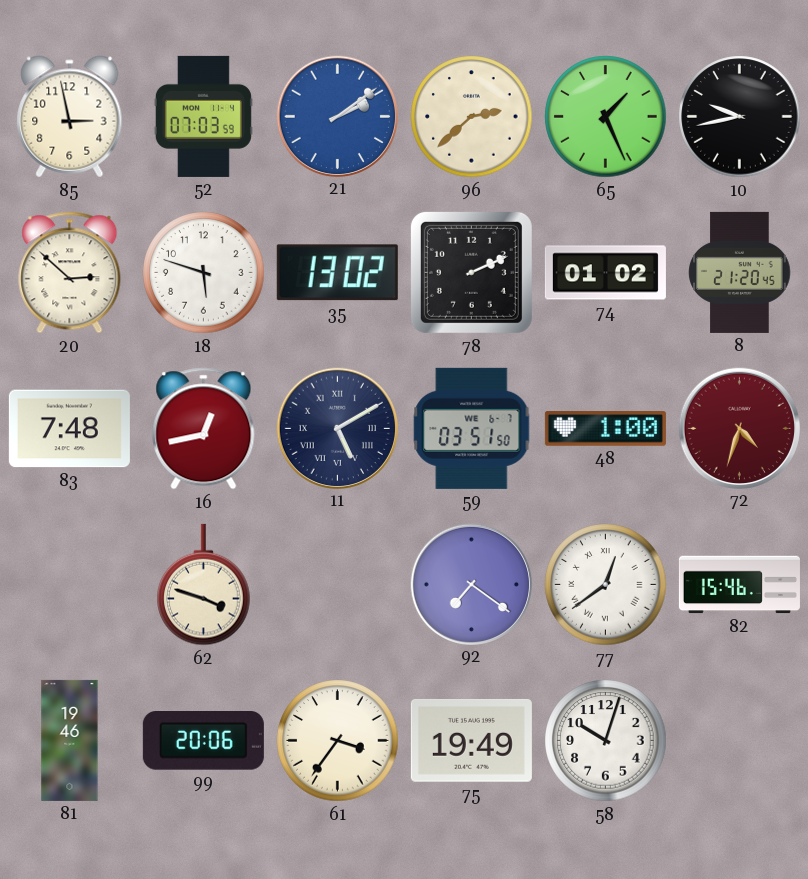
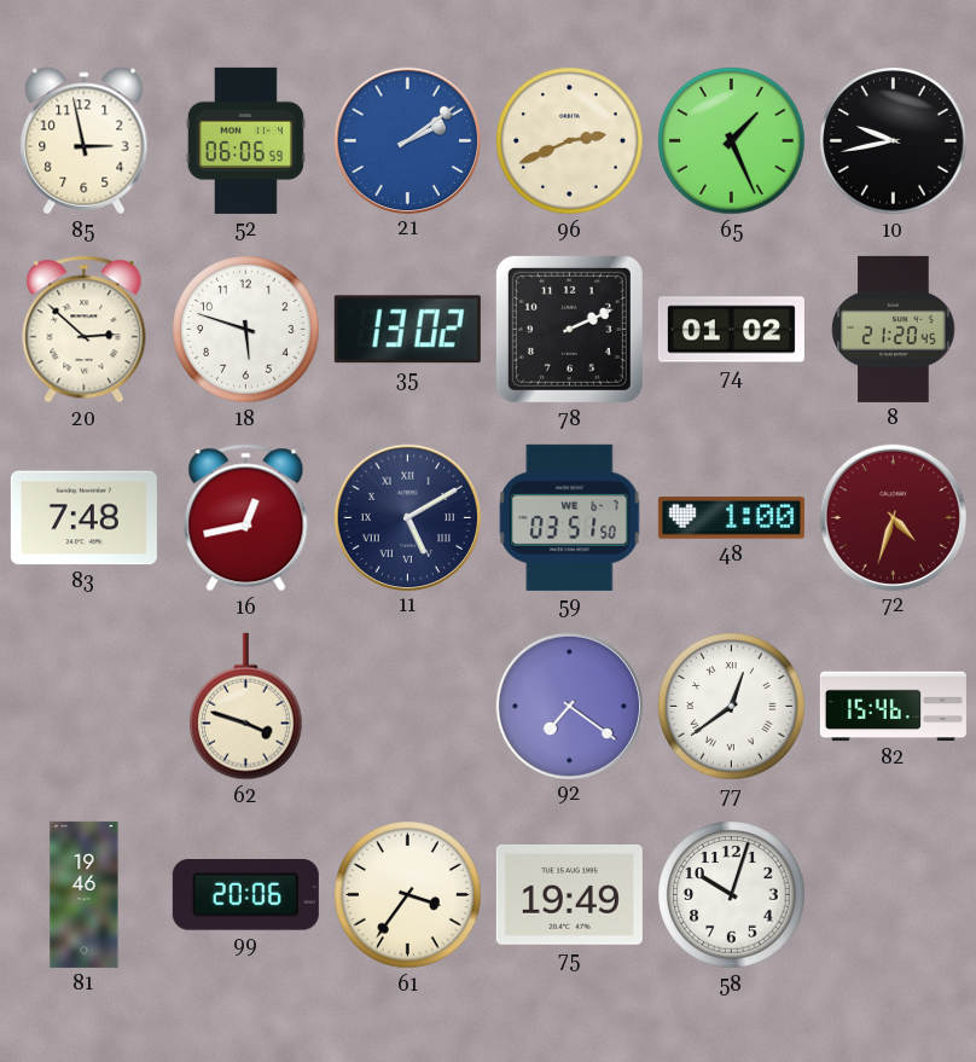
52: 07:03 -> 06:06 (245, 140)
96: 2:38 -> 2:41 (570, 141)
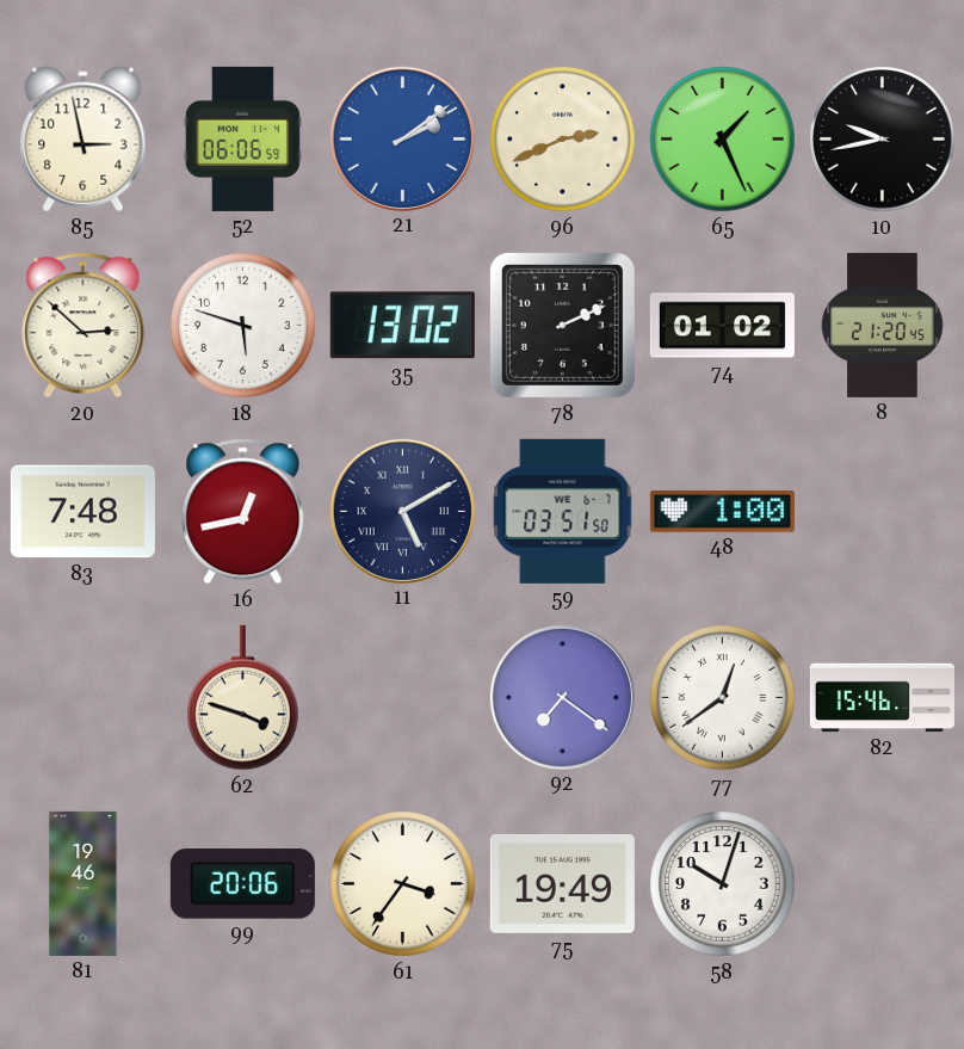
72: 4:33 -> none (893, 517)
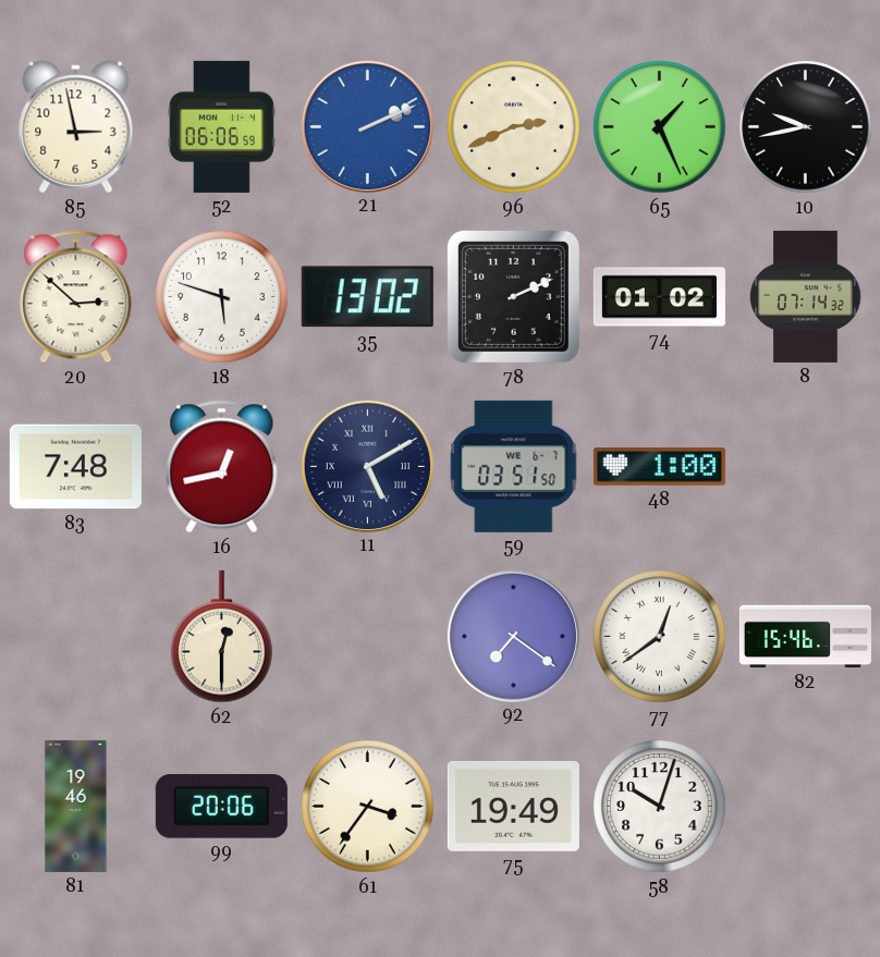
21: 2:09 -> 2:11 (367, 126)
8: 21:20 -> 07:14 (806, 296)
62: 3:48 -> 12:30 (222, 637)
